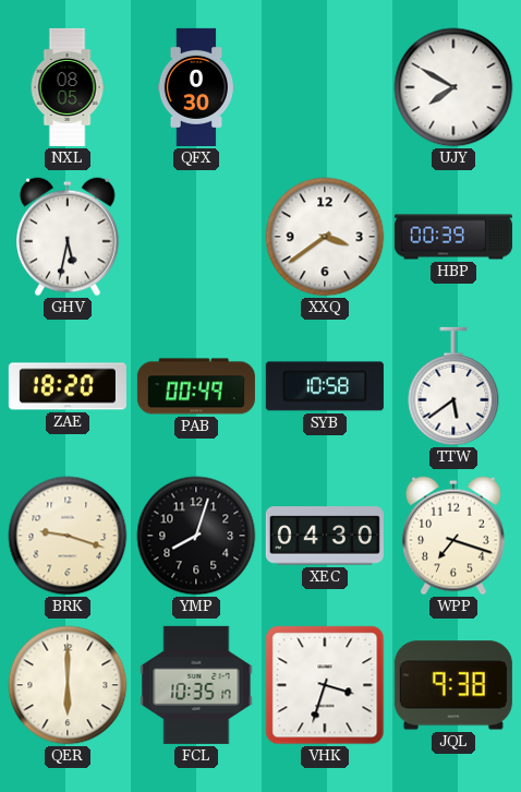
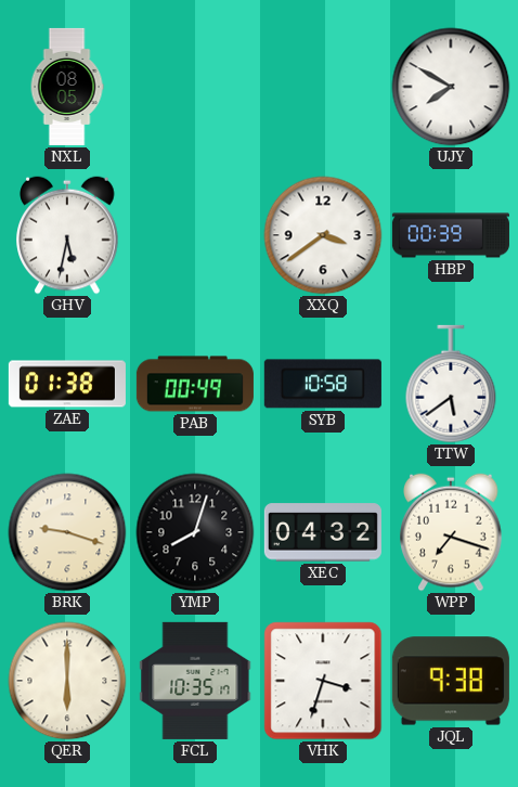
QFX: 0:30 -> none (195, 87)
ZAE: 18:20 -> 01:38 (67, 384)
XEC: 04:30 -> 04:32 (323, 532)
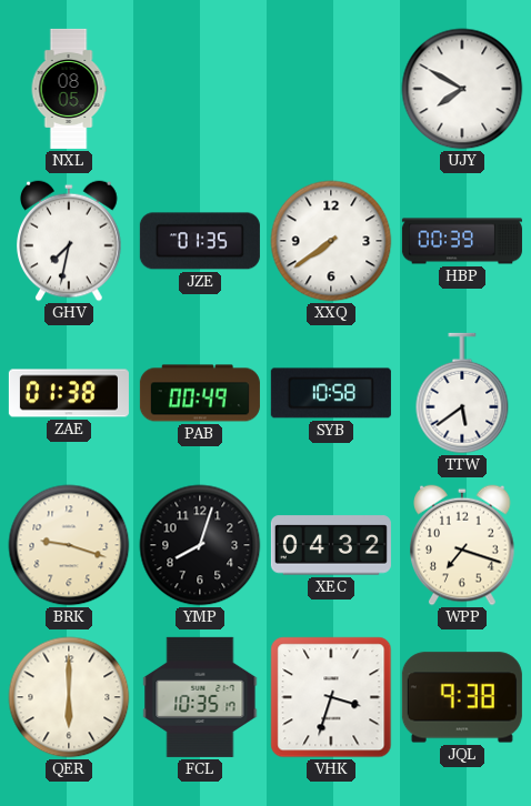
GHV: 5:32 -> 7:32 (69, 241)
JZE: none -> 01:35 (200, 241)
XXQ: 3:39 -> 7:39 (331, 241)
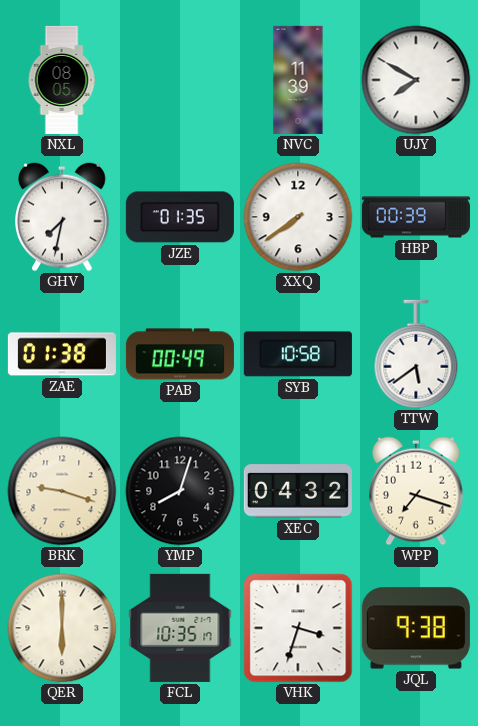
NVC: none -> 11:39 (298, 80)
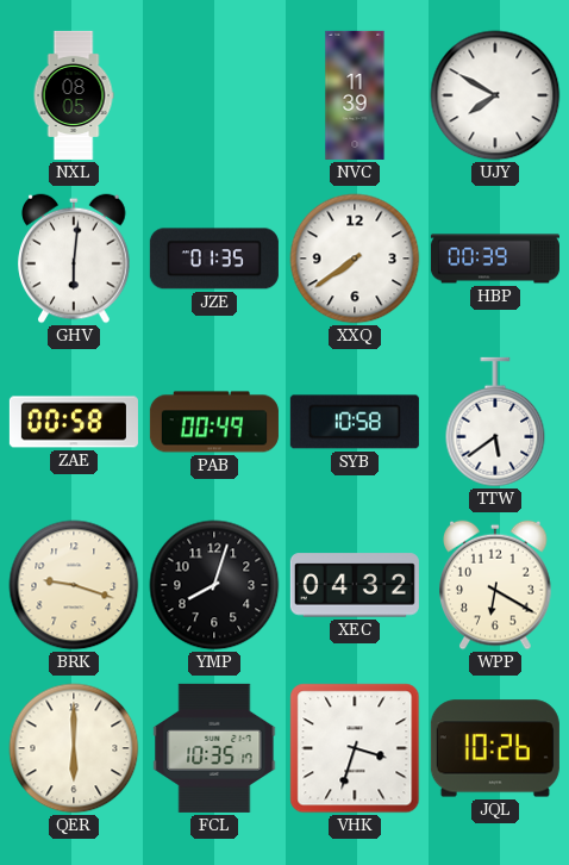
GHV: 7:32 -> 6:01 (74, 259)
ZAE: 01:38 -> 00:58 (74, 422)
WPP: 7:18 -> 6:20 (495, 585)
JQL: 9:38 -> 10:26 (495, 748)
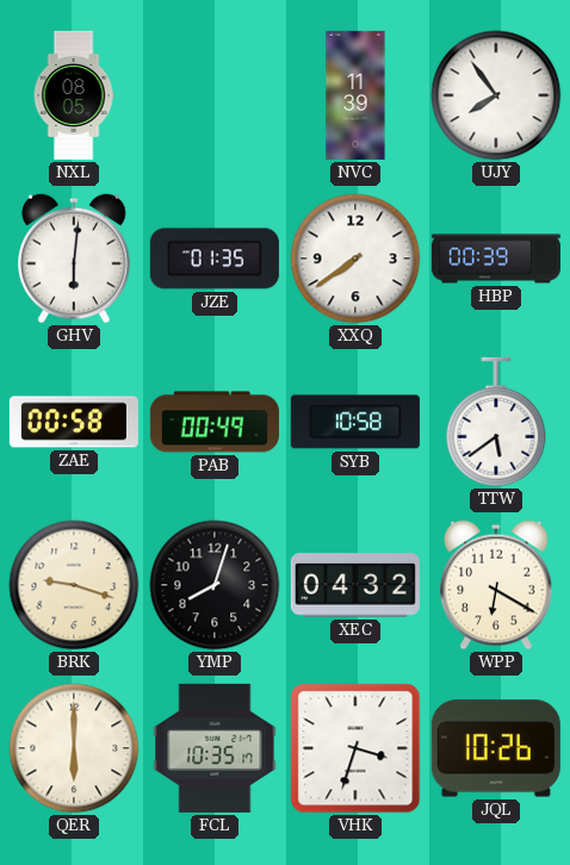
UJY: 7:50 -> 7:54 (496, 95)
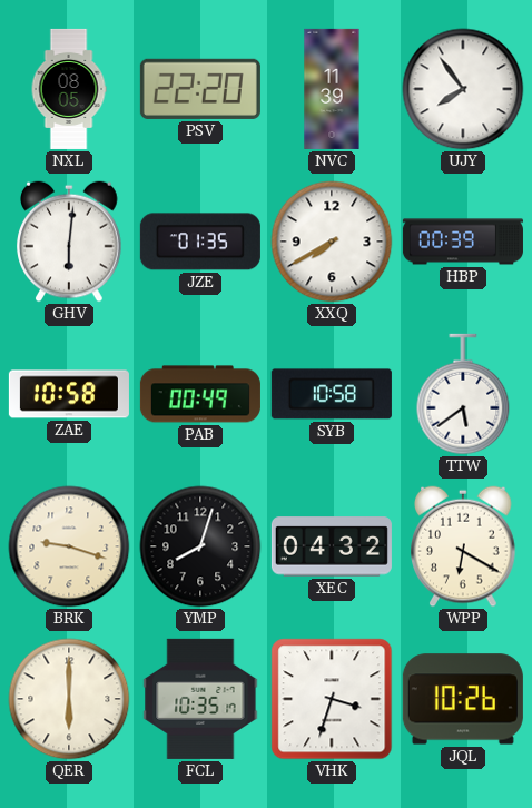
PSV: none -> 22:20 (200, 89)
XXQ: 7:39 -> 7:40 (332, 242)
ZAE: 00:58 -> 10:58 (69, 394)
